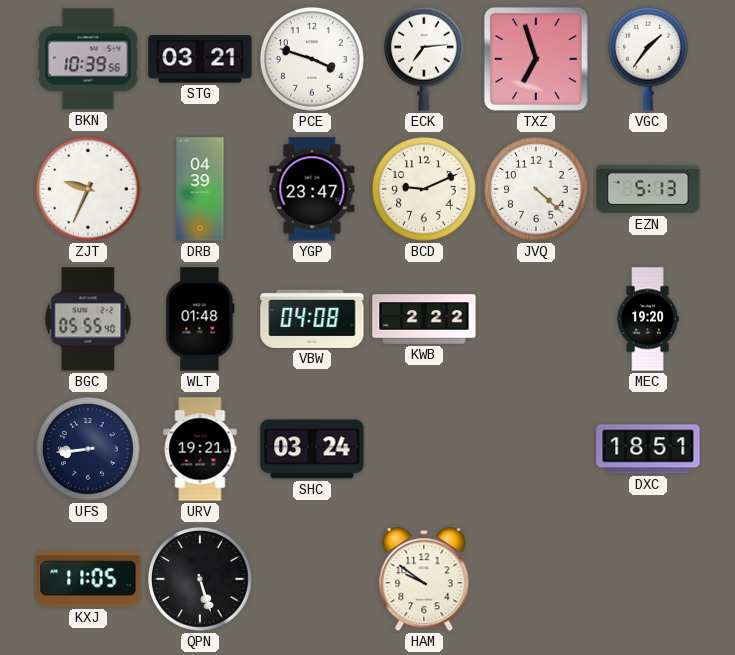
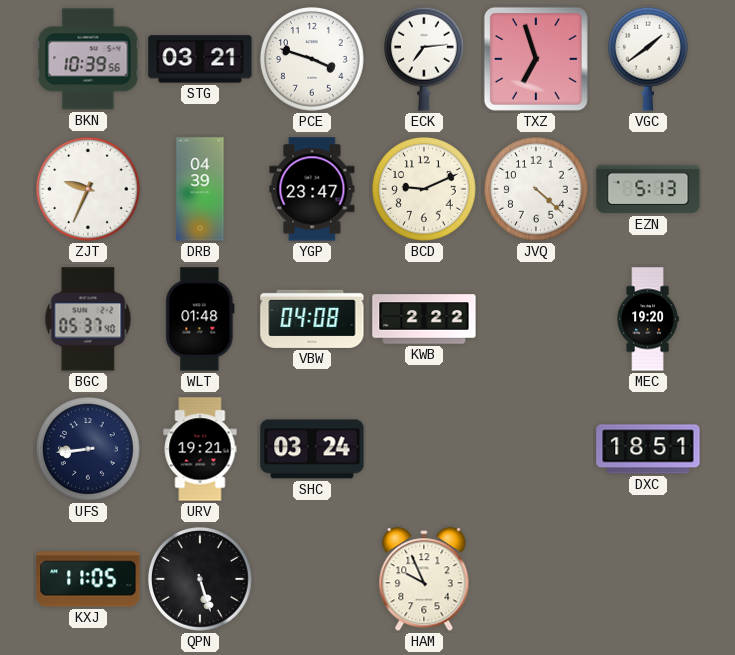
VGC: 1:36 -> 1:39 (648, 59)
BGC: 05:55 -> 05:37 (88, 319)
HAM: 9:51 -> 9:56 (424, 580)
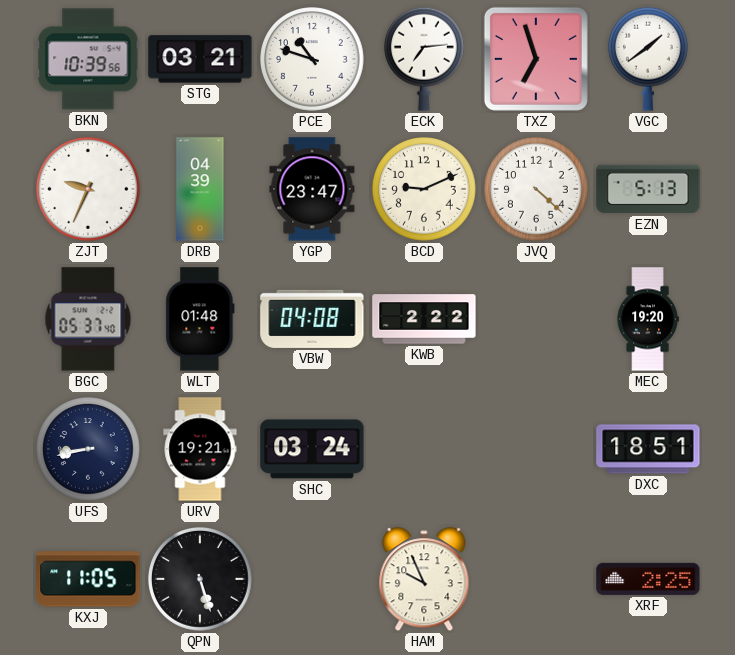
PCE: 3:48 -> 10:48 (313, 60)
UFS: 8:44 -> 8:43 (89, 450)
XRF: none -> 2:25 (648, 579)
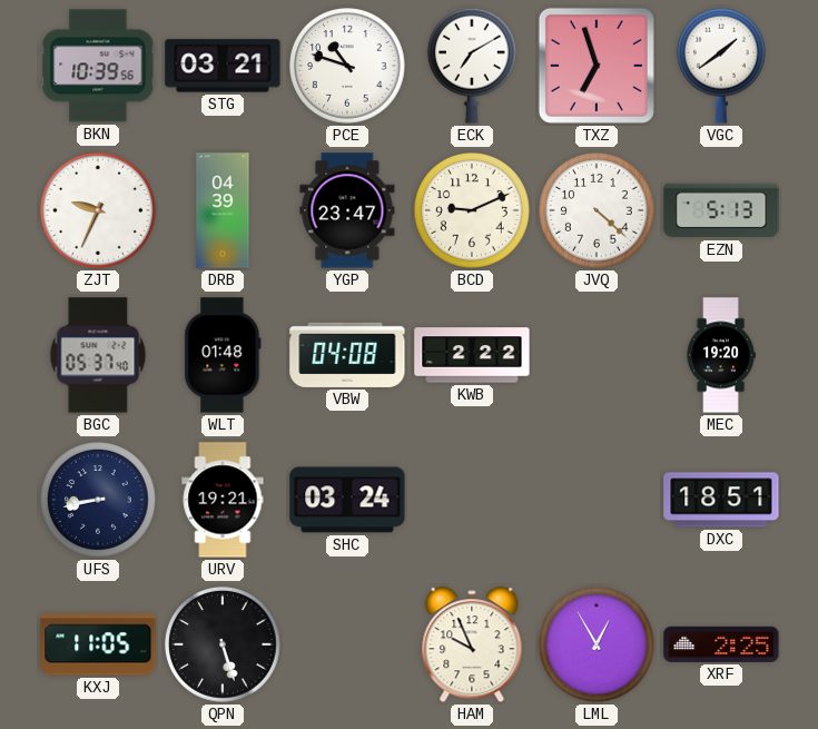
ECK: 7:14 -> 7:10 (472, 66)
LML: none -> 12:55 (598, 646)
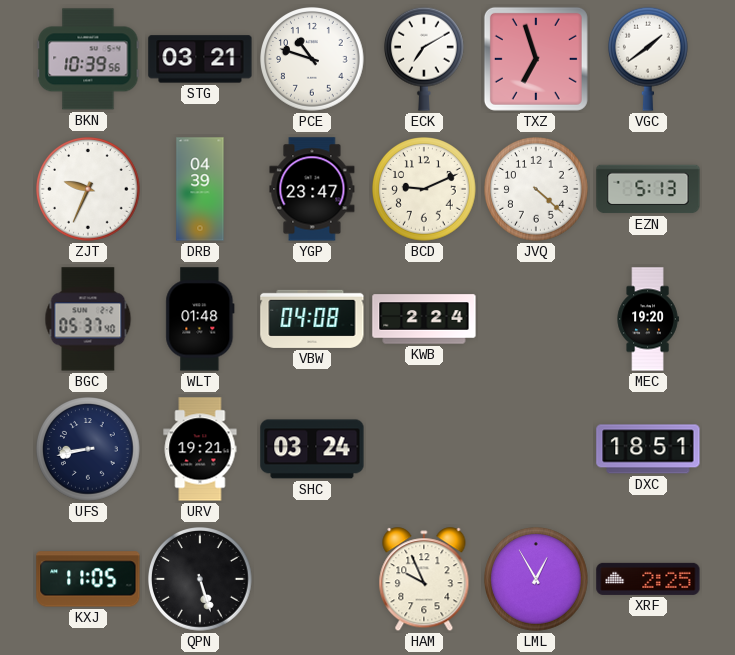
KWB: 2:22 -> 2:24 (424, 319)
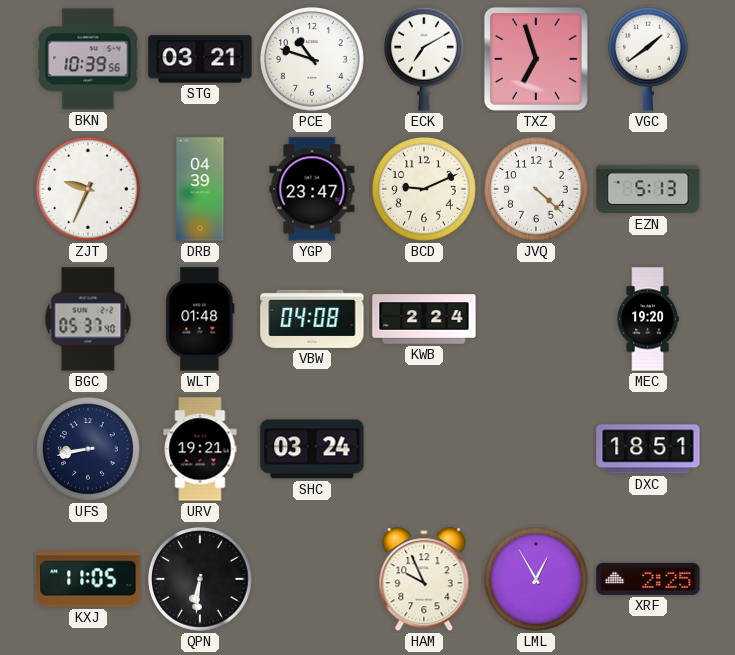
QPN: 5:27 -> 6:31 (201, 580)
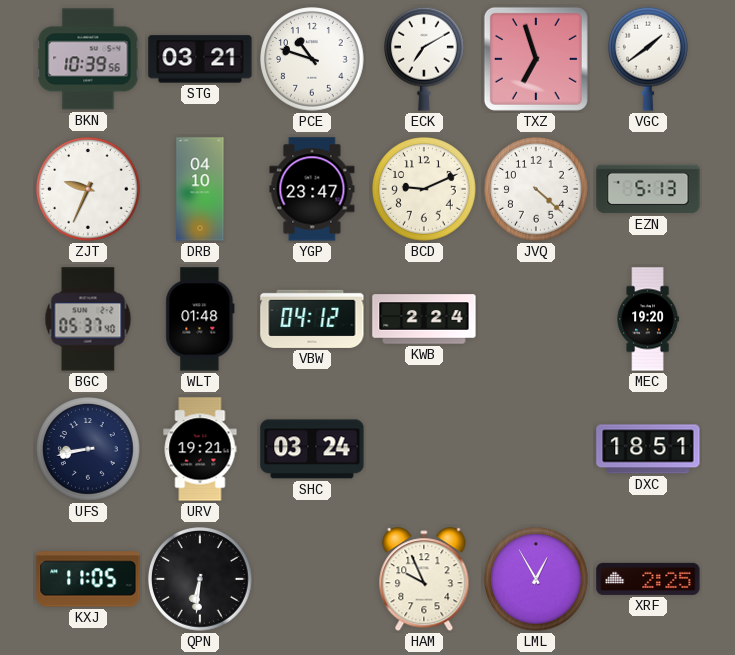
DRB: 04:39 -> 04:10 (200, 189)
VBW: 04:08 -> 04:12 (312, 319)
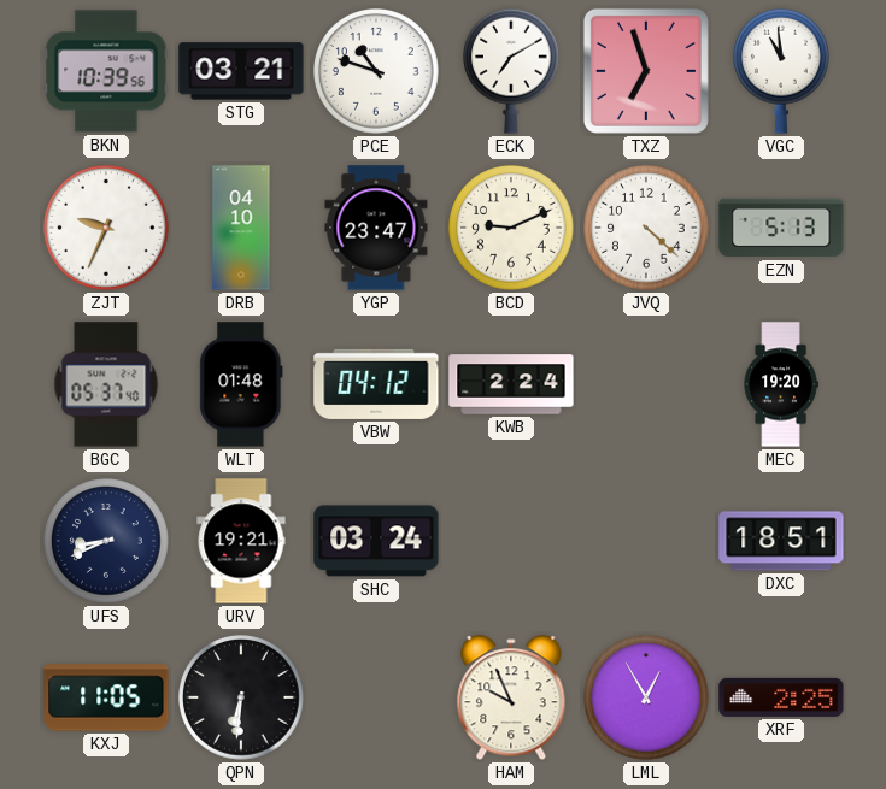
VGC: 1:39 -> 10:59 (781, 71)
UFS: 8:43 -> 8:41 (107, 542)
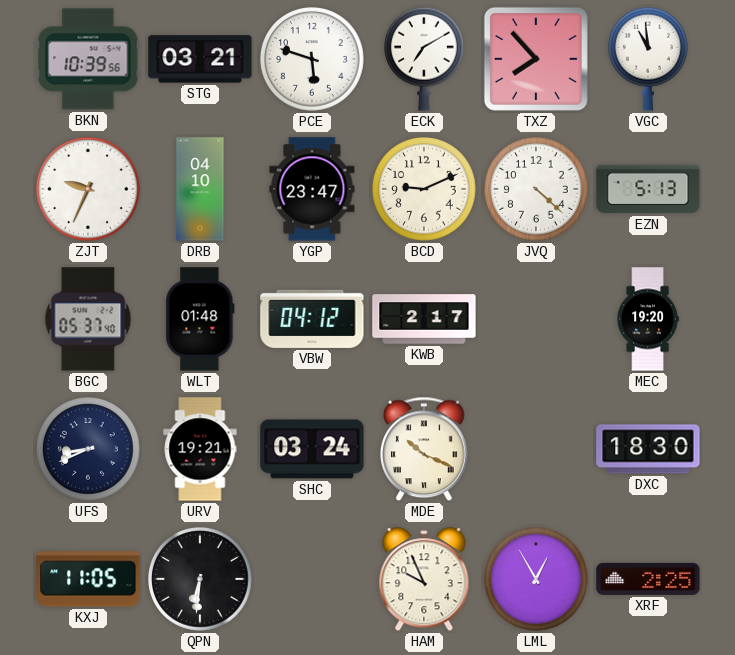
PCE: 10:48 -> 5:48 (313, 60)
TXZ: 6:57 -> 7:53 (536, 59)
KWB: 2:24 -> 2:17 (424, 319)
MDE: none -> 10:19 (425, 449)
DXC: 18:51 -> 18:30 (648, 449)
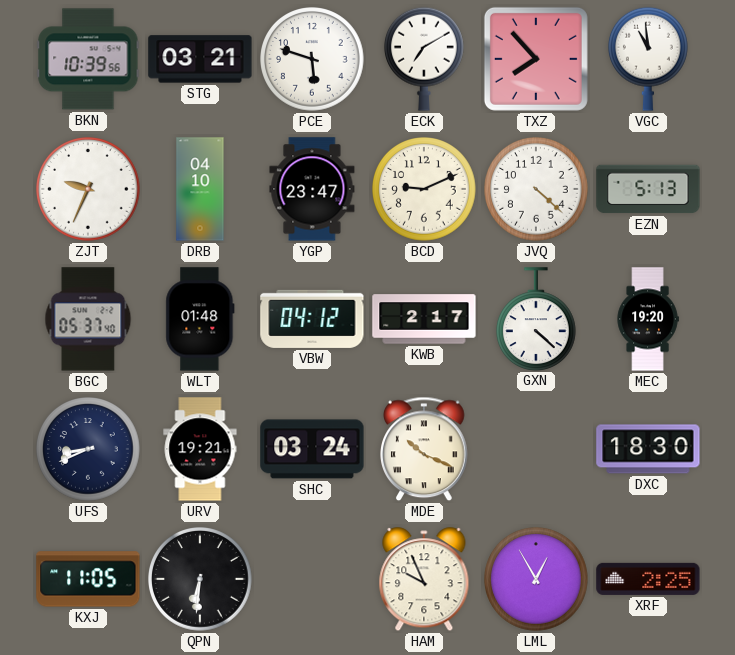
GXN: none -> 4:22 (536, 319)
